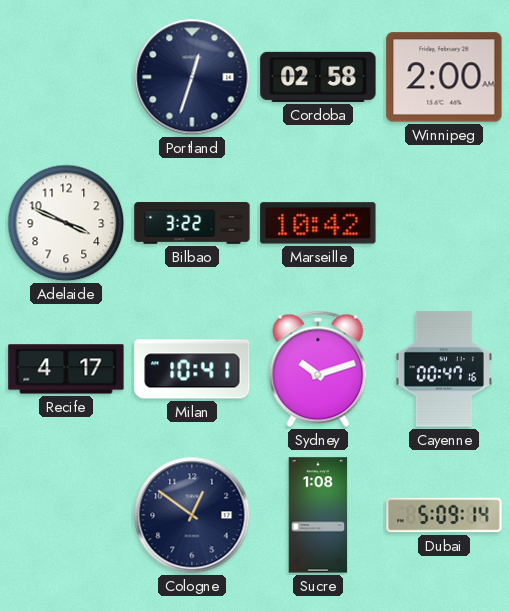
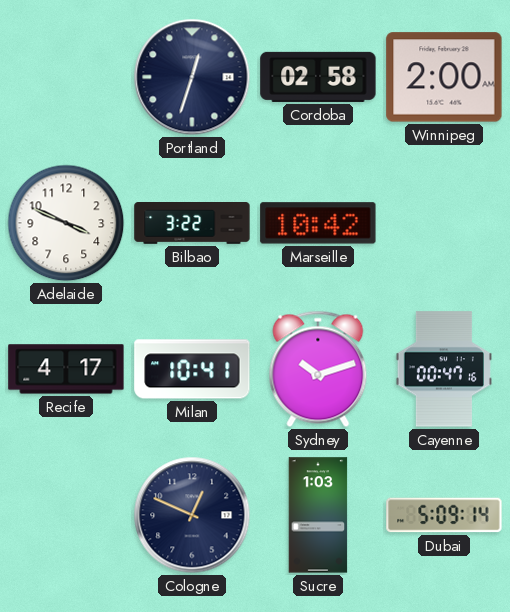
Cologne: 12:51 -> 12:49 (192, 515)
Sucre: 1:08 -> 1:03 (318, 515)
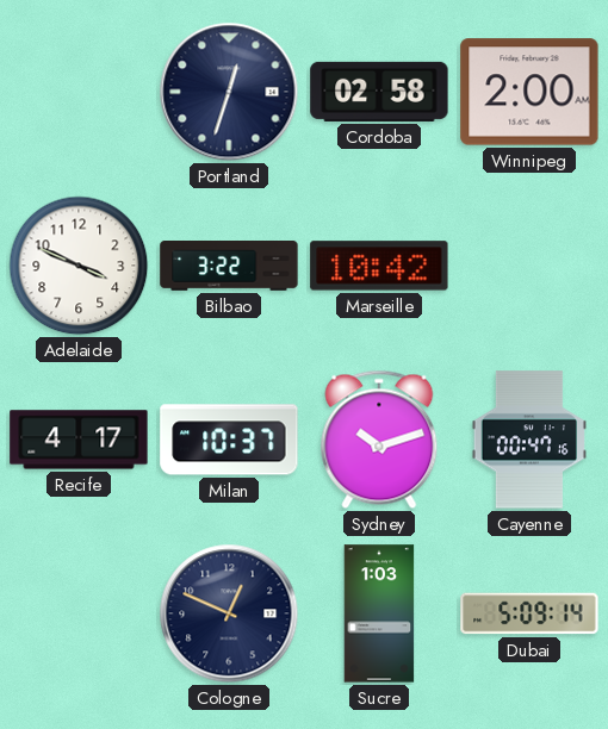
Milan: 10:41 -> 10:37 (229, 440)
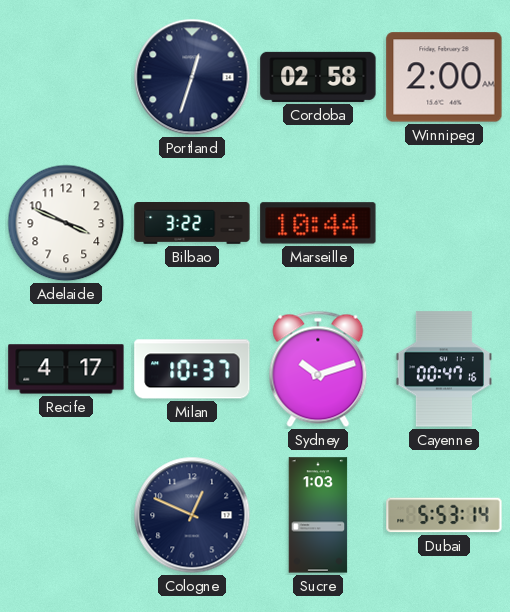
Marseille: 10:42 -> 10:44 (318, 223)
Dubai: 5:09 -> 5:53 (444, 515)
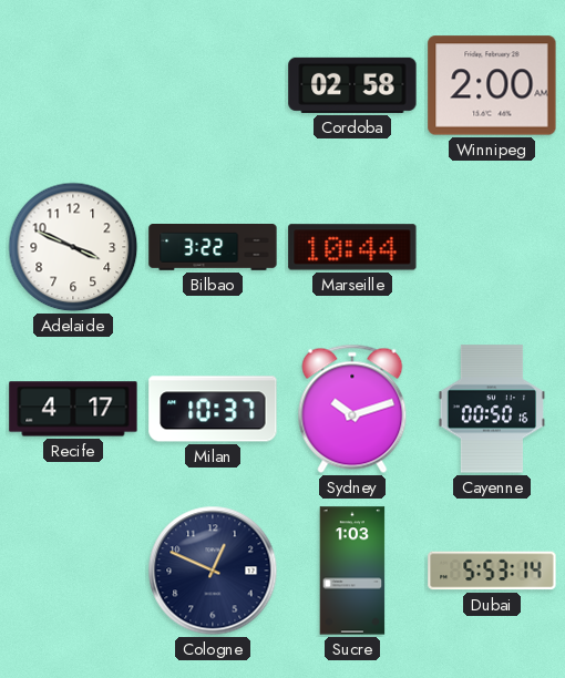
Portland: 12:33 -> none (192, 77)
Cayenne: 00:47 -> 00:50 (492, 409)
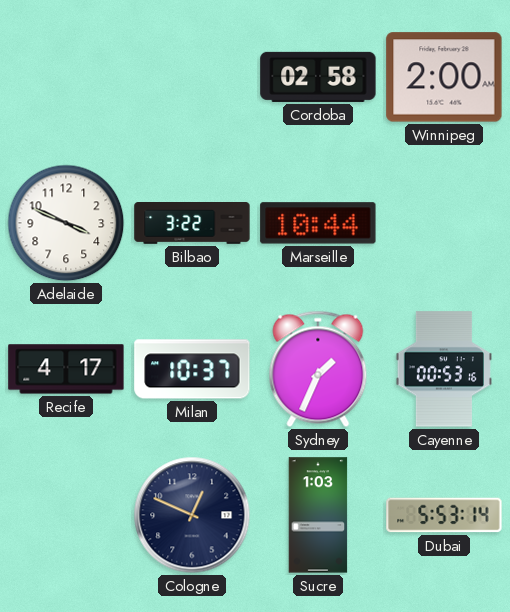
Sydney: 10:12 -> 1:34 (318, 369)
Cayenne: 00:50 -> 00:53 (444, 369)
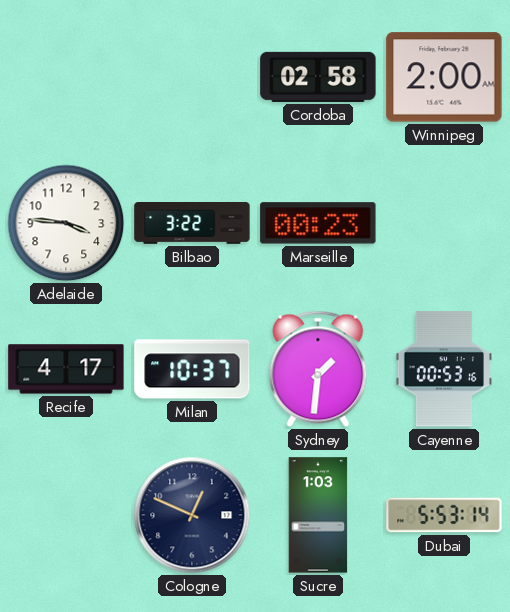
Adelaide: 3:49 -> 3:46 (66, 223)
Marseille: 10:44 -> 00:23 (318, 223)
Sydney: 1:34 -> 1:31 (318, 369)
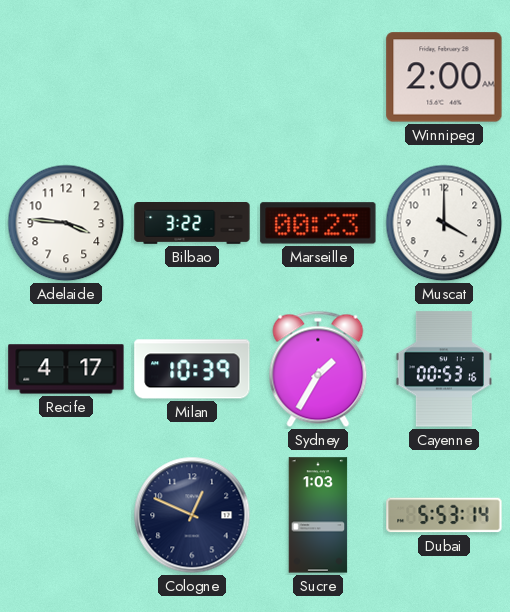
Cordoba: 02:58 -> none (318, 77)
Muscat: none -> 4:00 (444, 223)
Milan: 10:37 -> 10:39 (192, 369)
Sydney: 1:31 -> 1:35 (318, 369)
